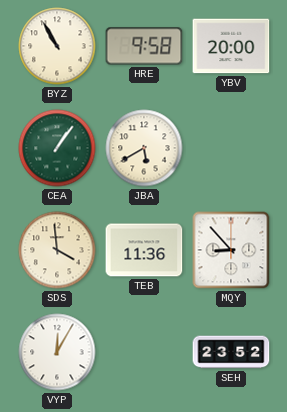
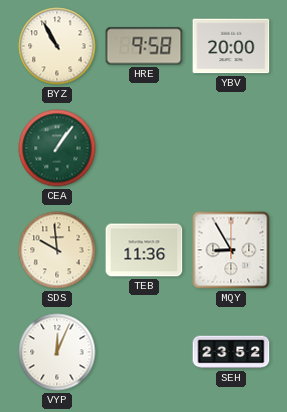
JBA: 5:40 -> none (144, 148)
SDS: 3:59 -> 9:59 (57, 250)
MQY: 8:53 -> 8:55 (231, 250)
VYP: 12:05 -> 12:04 (57, 352)
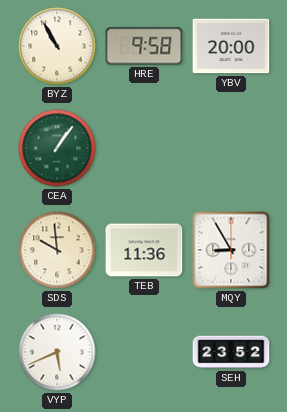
VYP: 12:04 -> 5:41 (57, 352)
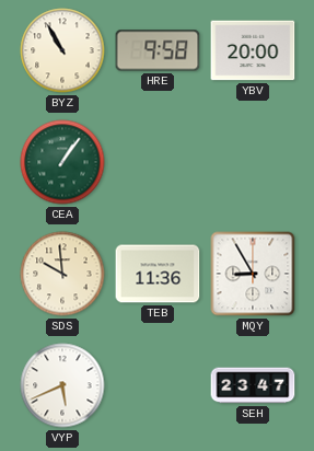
SEH: 23:52 -> 23:47 (253, 385)
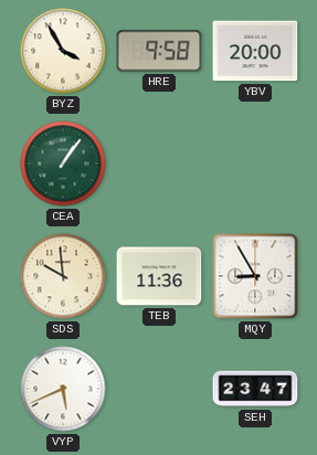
BYZ: 10:55 -> 3:55 (63, 51)
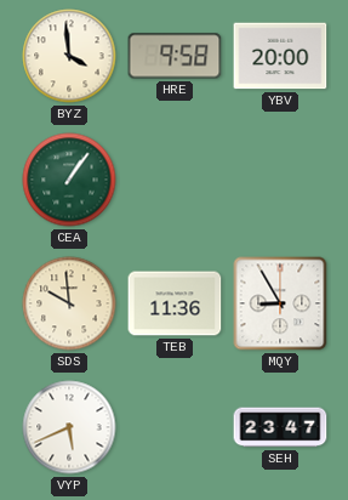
BYZ: 3:55 -> 3:59 (69, 56)
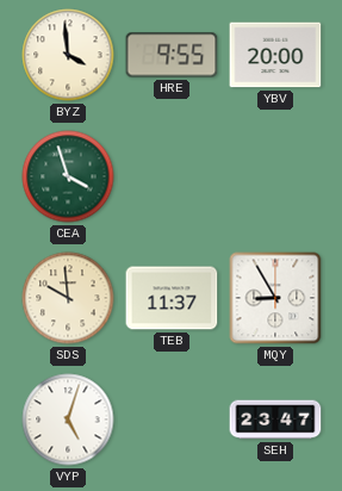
HRE: 9:58 -> 9:55 (172, 55)
CEA: 1:06 -> 3:57 (68, 176)
TEB: 11:36 -> 11:37 (172, 298)
VYP: 5:41 -> 5:03 (68, 419)
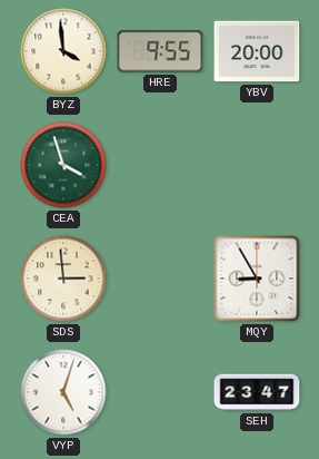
SDS: 9:59 -> 2:59 (63, 279)
TEB: 11:37 -> none (172, 298)
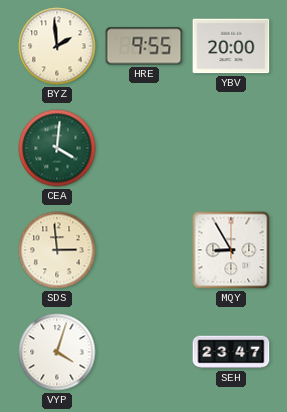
BYZ: 3:59 -> 1:59 (57, 46)
CEA: 3:57 -> 4:01 (57, 148)
VYP: 5:03 -> 4:03 (57, 352)
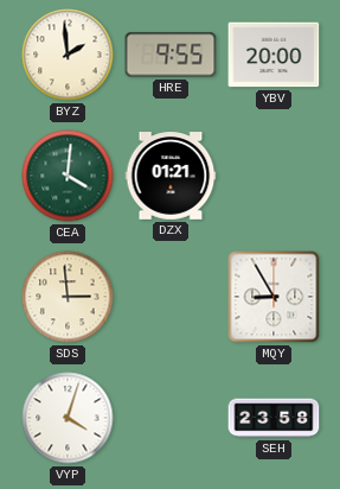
DZX: none -> 01:21 (171, 176)
SEH: 23:47 -> 23:58 (274, 418)
